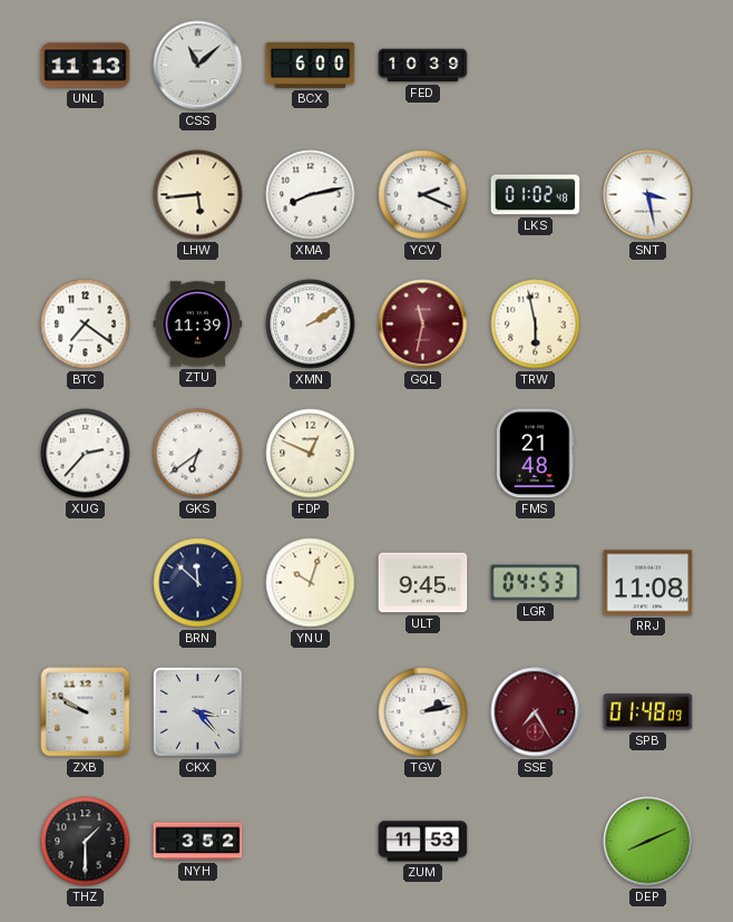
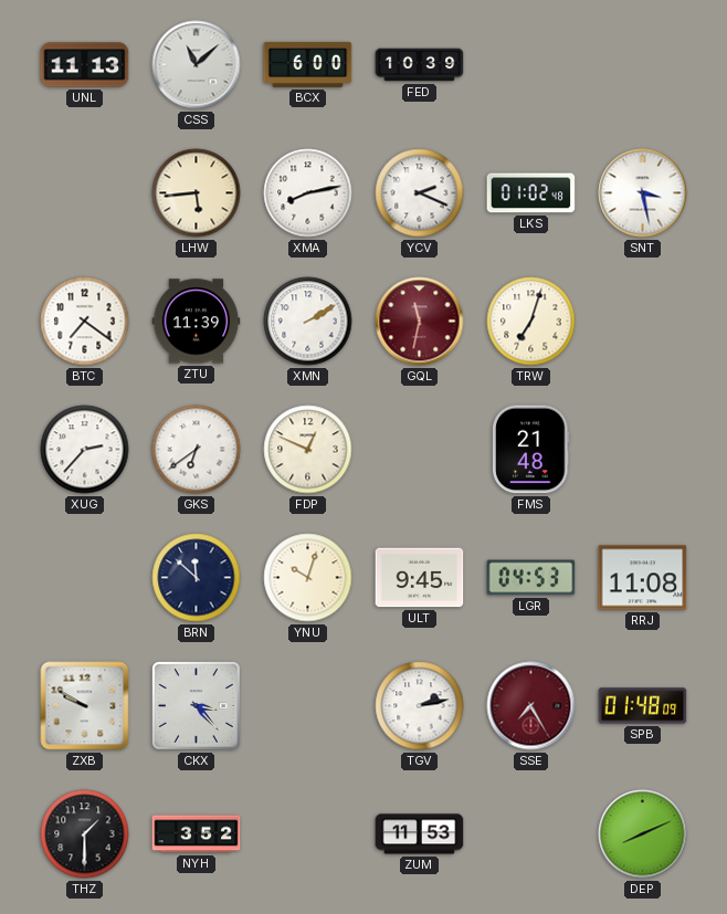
TRW: 5:58 -> 7:03 (531, 322)
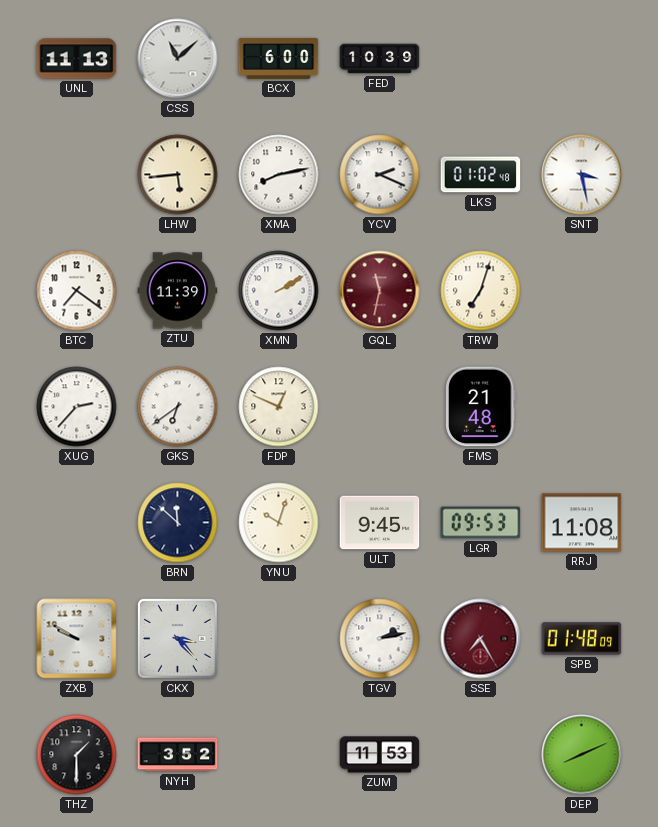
LGR: 04:53 -> 09:53 (481, 523)
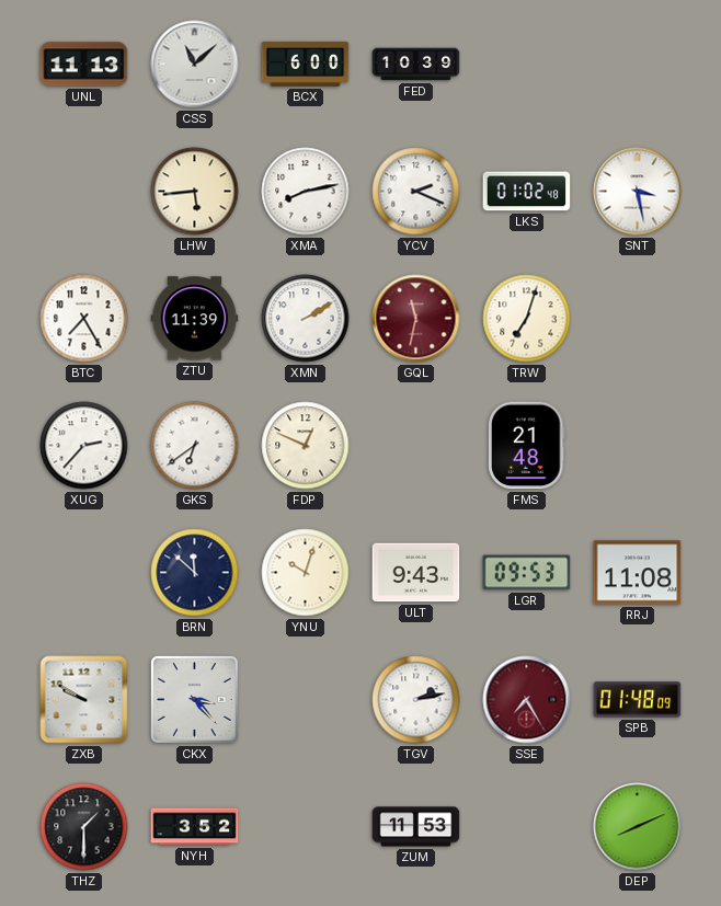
BTC: 7:21 -> 7:25 (84, 319)
ULT: 9:45 -> 9:43 (416, 573)
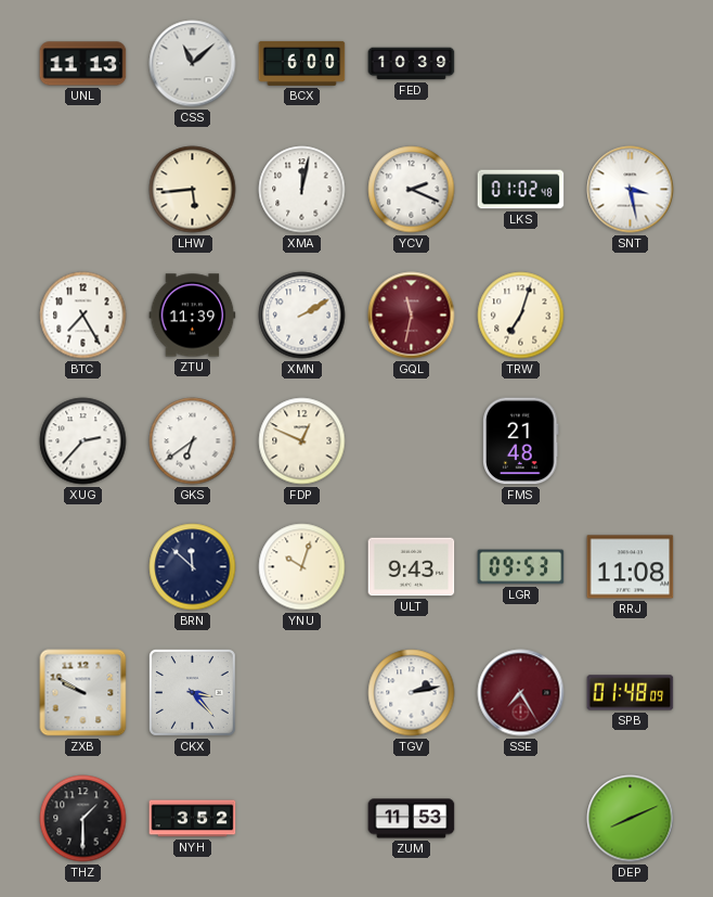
XMA: 8:13 -> 12:02 (302, 190)
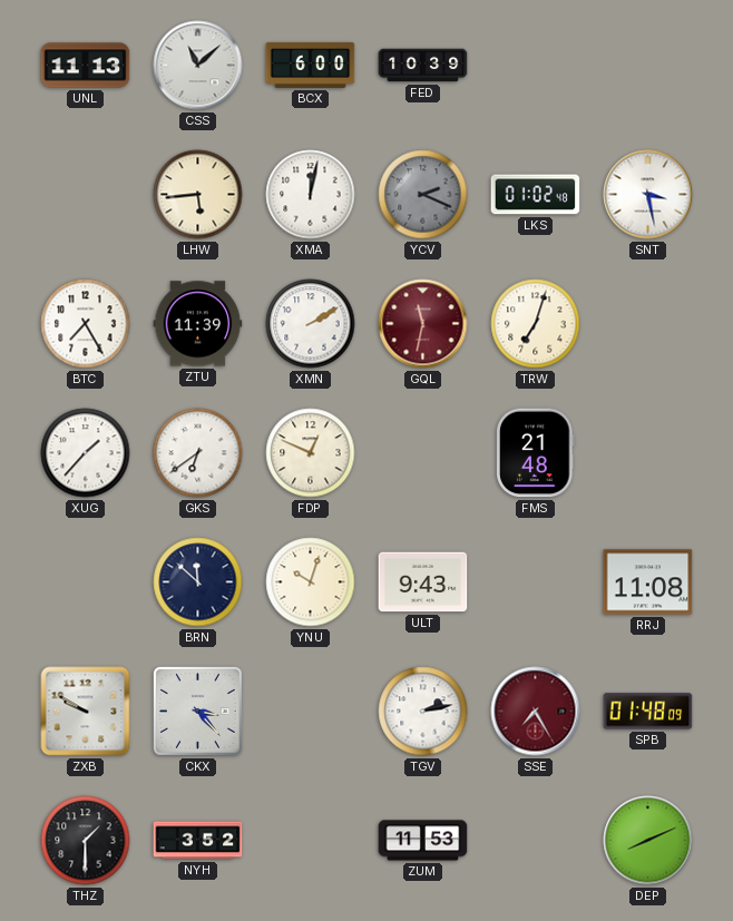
YCV dial: white -> grey (423, 195)
XUG: 2:37 -> 1:37 (86, 453)
LGR: 09:53 -> none (521, 567)
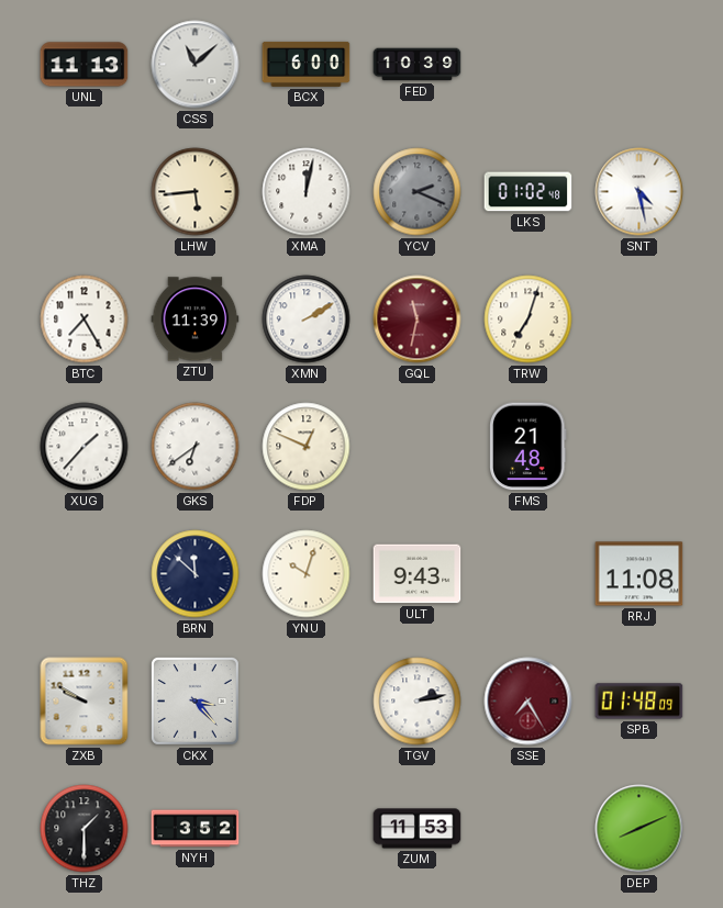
SNT: 3:28 -> 4:28 (639, 192)
